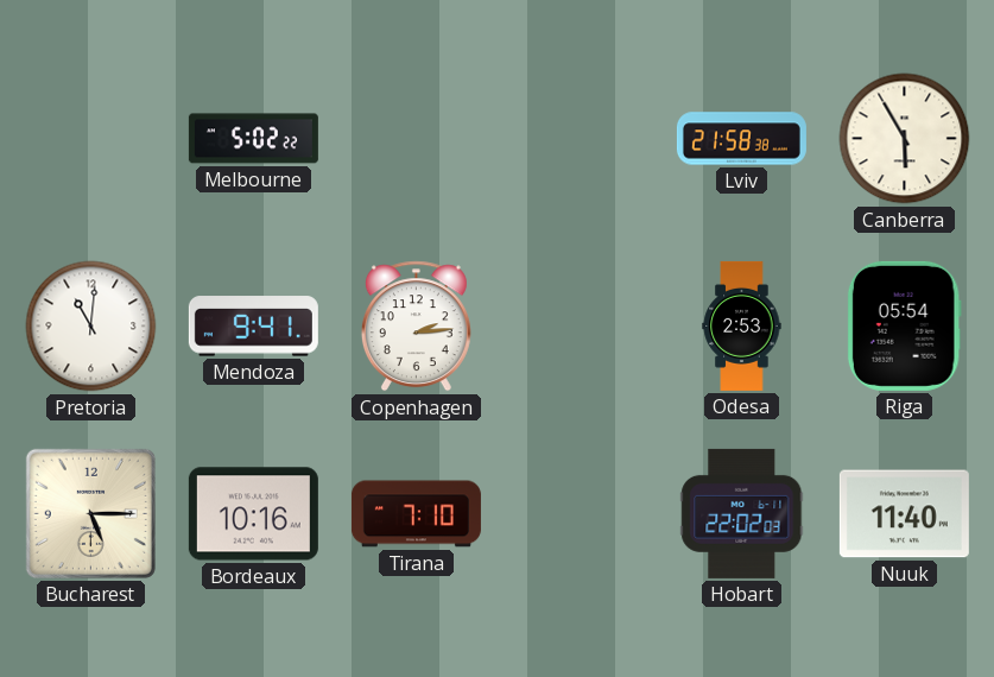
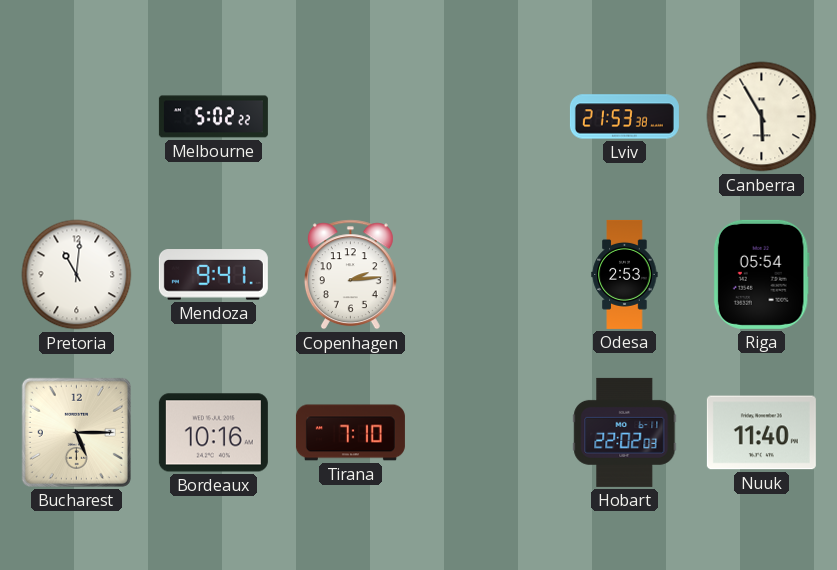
Lviv: 21:58 -> 21:53 (624, 117)
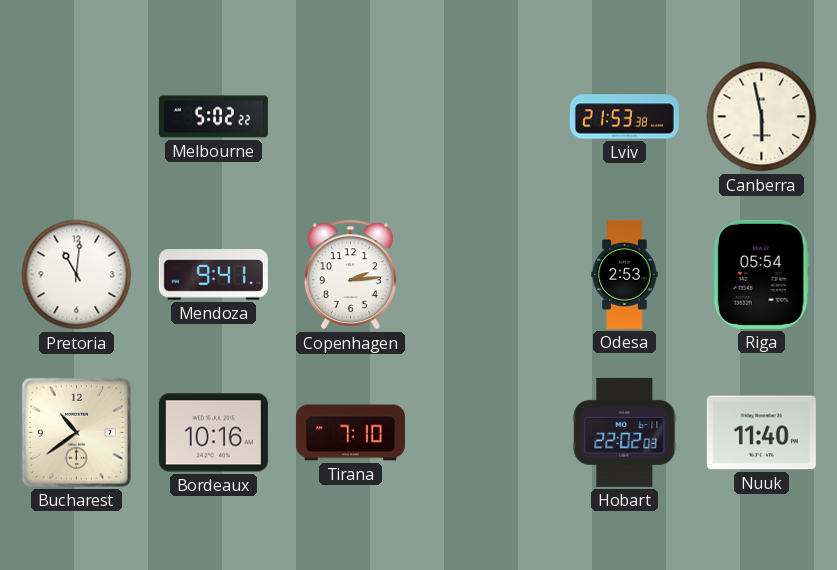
Canberra: 5:55 -> 5:58 (762, 117)
Bucharest: 5:15 -> 10:39 (76, 432)
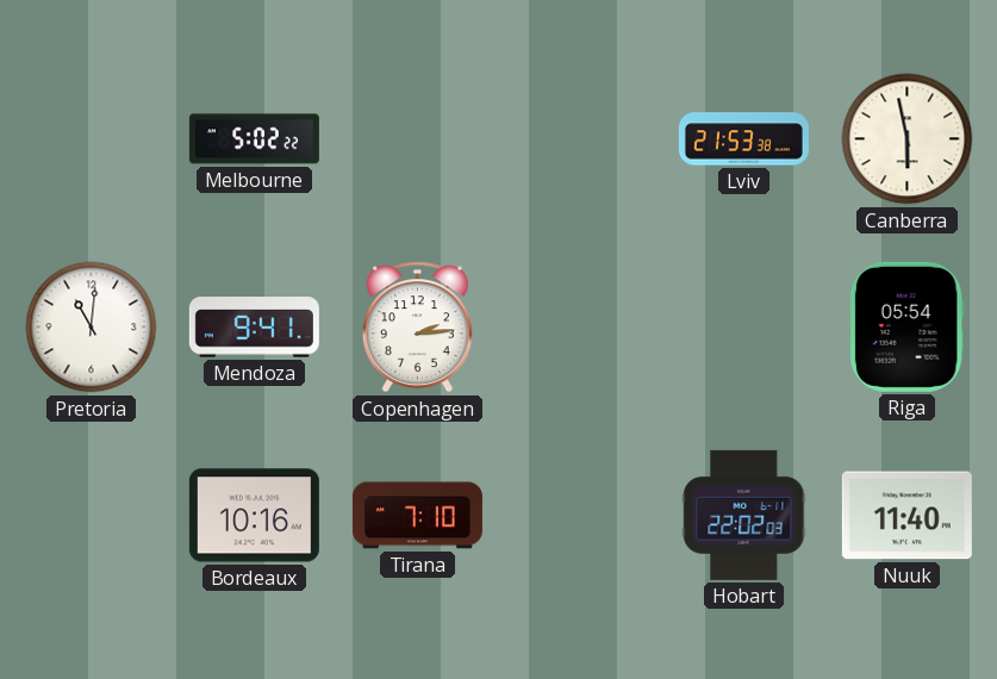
Odesa: 2:53 -> none (625, 274)
Bucharest: 10:39 -> none (76, 432)
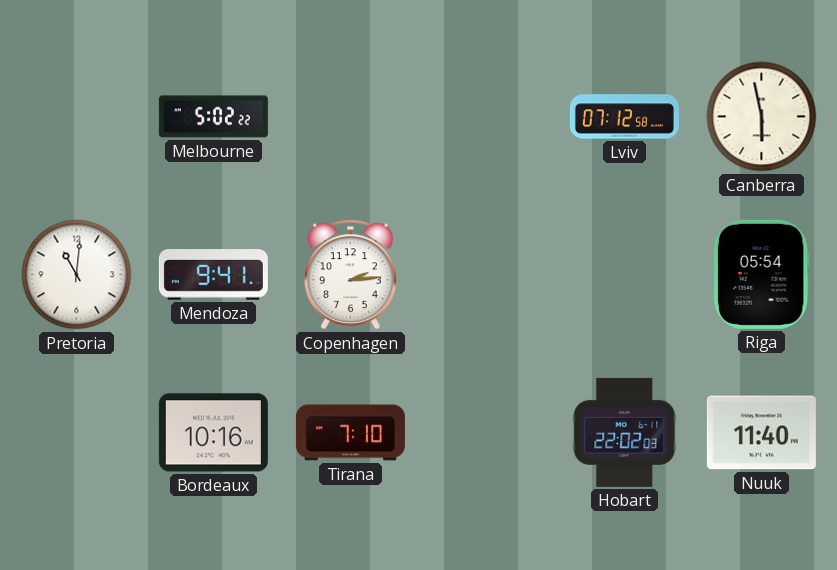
Lviv: 21:53 -> 07:12 (624, 117)
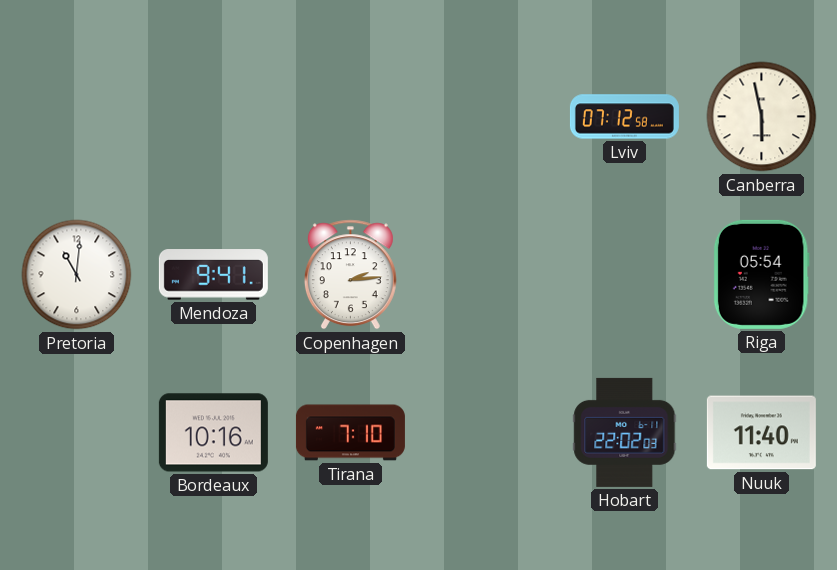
Melbourne: 5:02 -> none (213, 117)
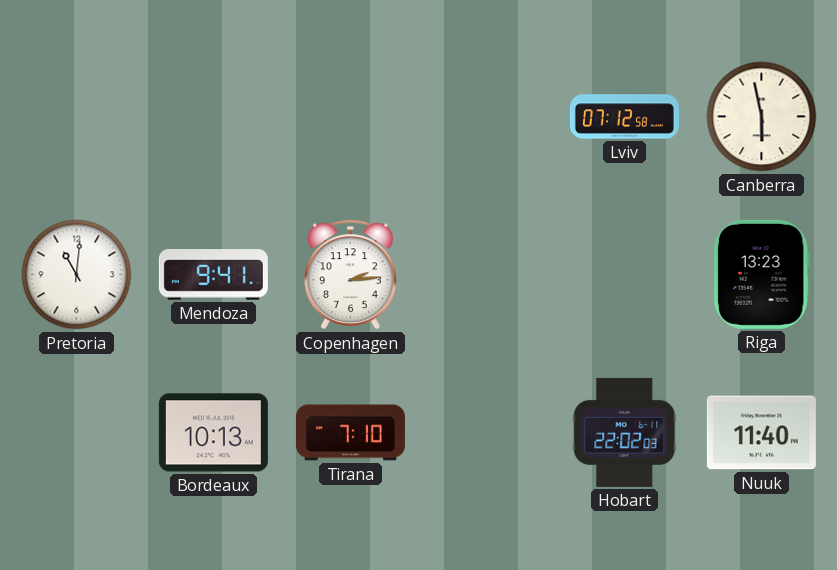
Riga: 05:54 -> 13:23 (761, 274)
Bordeaux: 10:16 -> 10:13 (213, 433)
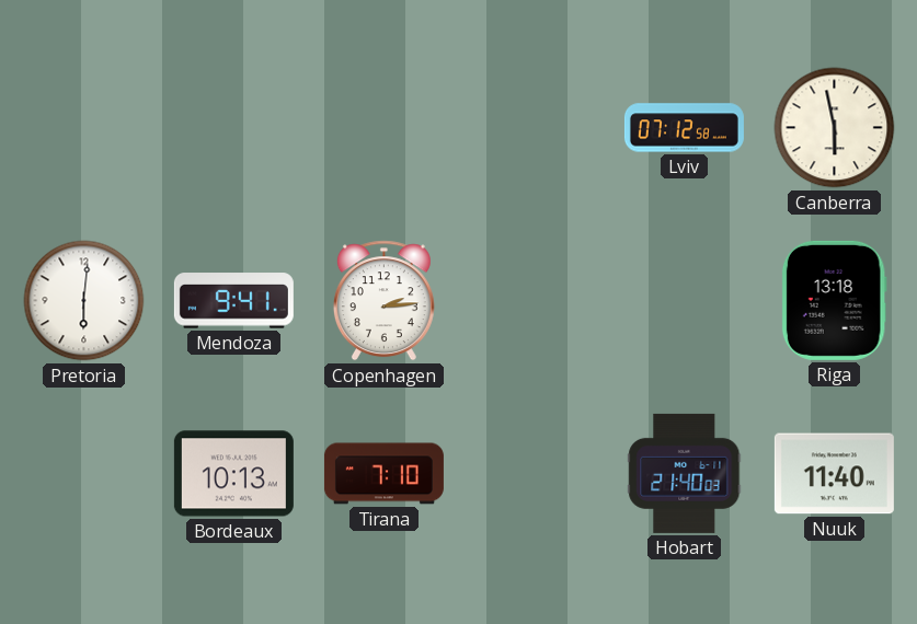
Pretoria: 11:01 -> 6:01 (84, 301)
Riga: 13:23 -> 13:18 (834, 300)
Hobart: 22:02 -> 21:40 (685, 473)
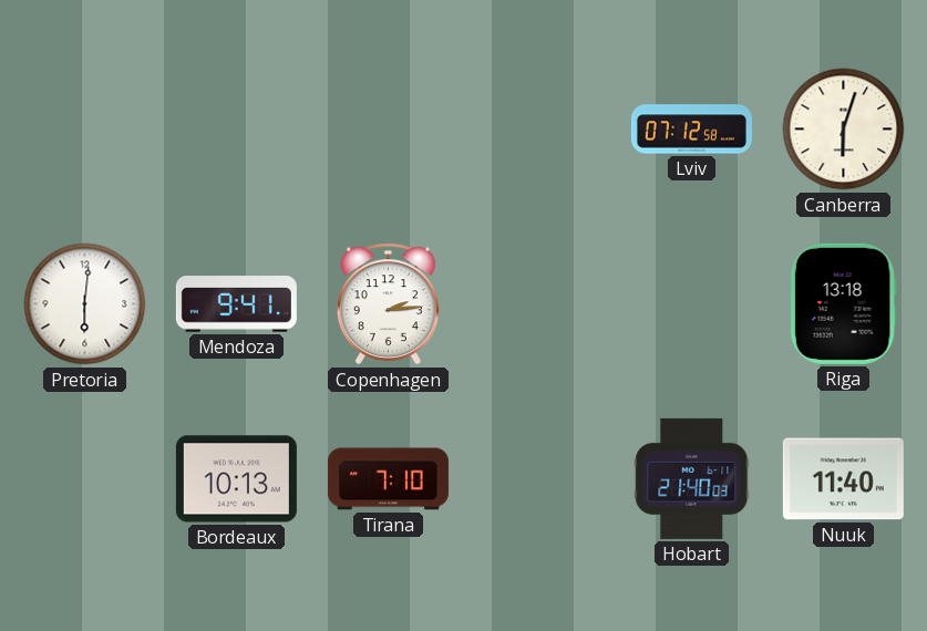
Canberra: 5:58 -> 6:03 (844, 130)
